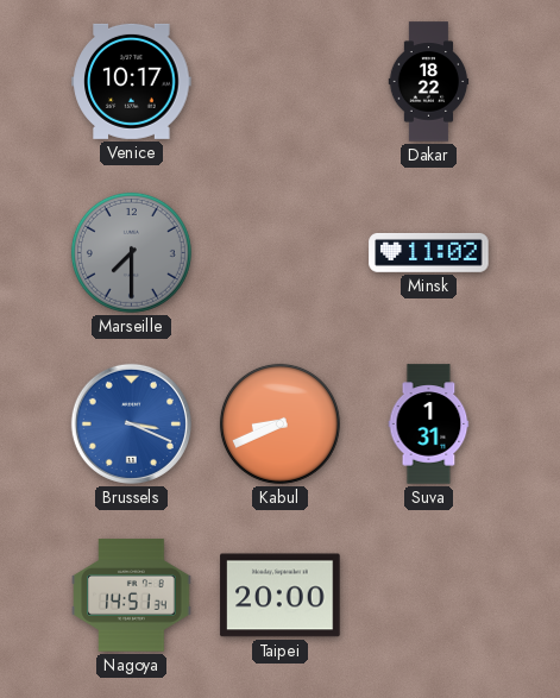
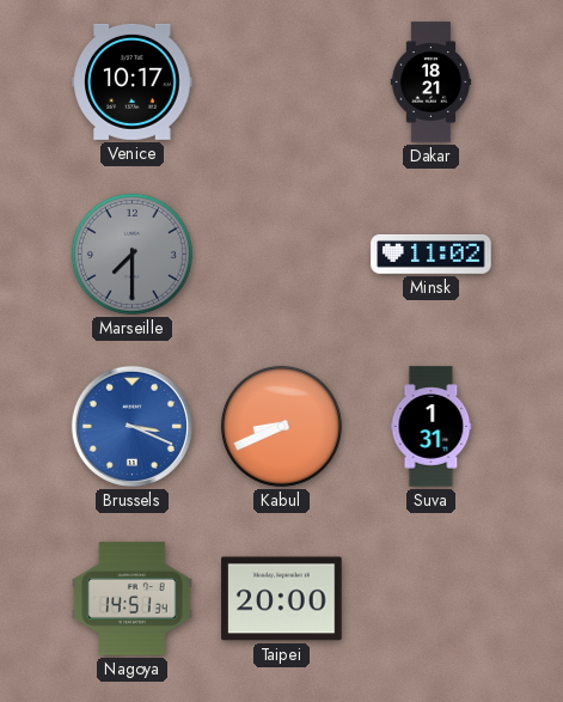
Dakar: 18:22 -> 18:21 (432, 83)
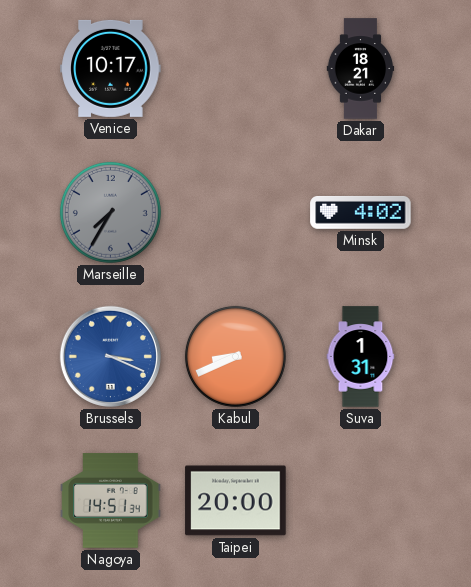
Marseille: 7:30 -> 7:35 (110, 212)
Minsk: 11:02 -> 4:02 (361, 212)
